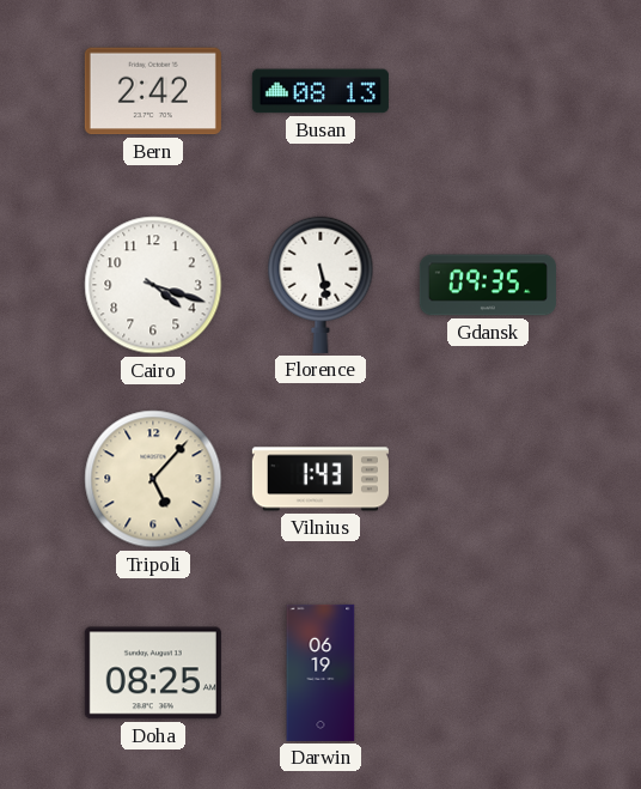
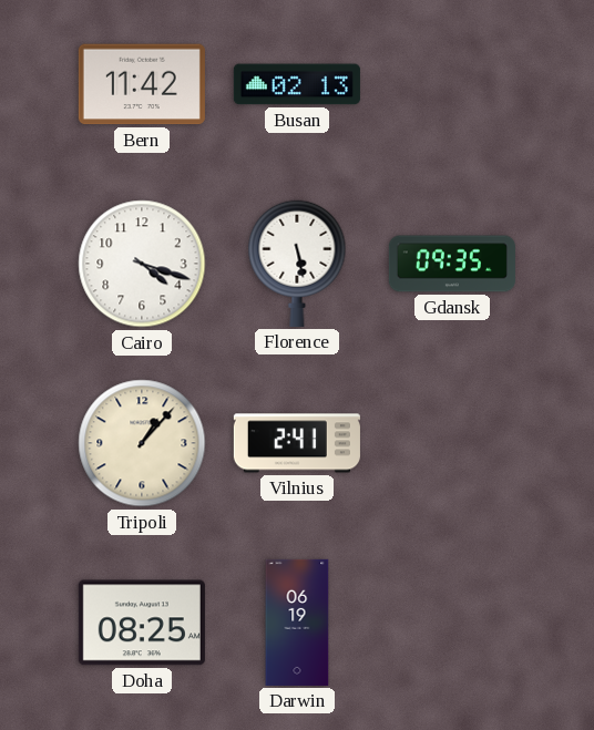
Bern: 2:42 -> 11:42 (142, 84)
Busan: 08:13 -> 02:13 (297, 84)
Tripoli: 5:07 -> 1:07 (142, 443)
Vilnius: 1:43 -> 2:41 (297, 443)
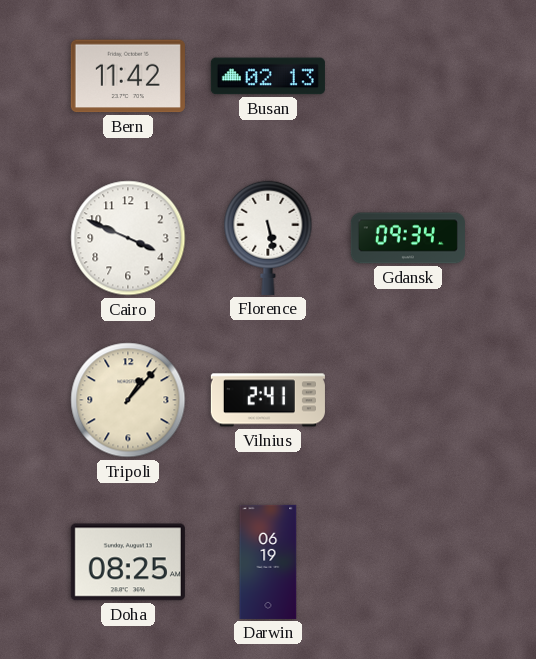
Cairo: 4:18 -> 3:49 (128, 238)
Gdansk: 09:35 -> 09:34 (408, 238)
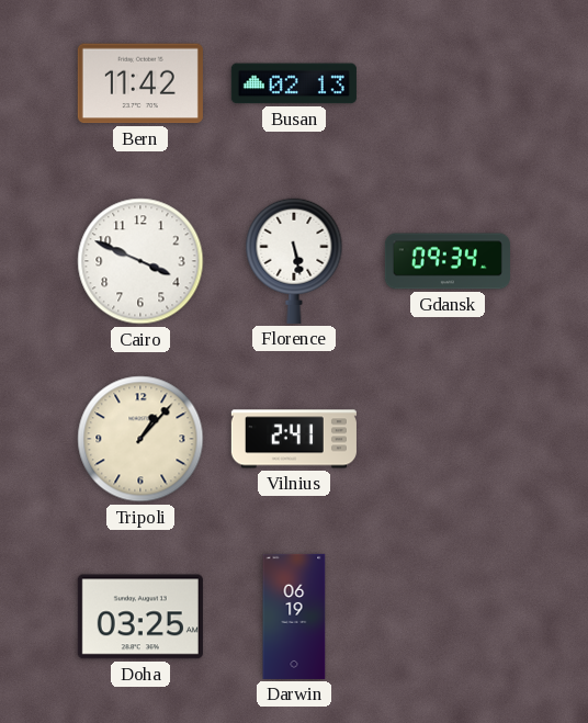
Doha: 08:25 -> 03:25 (140, 617)
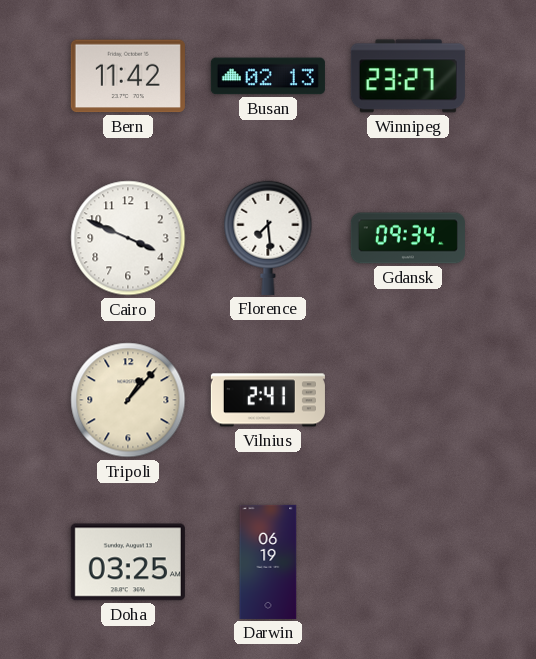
Winnipeg: none -> 23:27 (408, 76)
Florence: 5:28 -> 7:29 (268, 238)
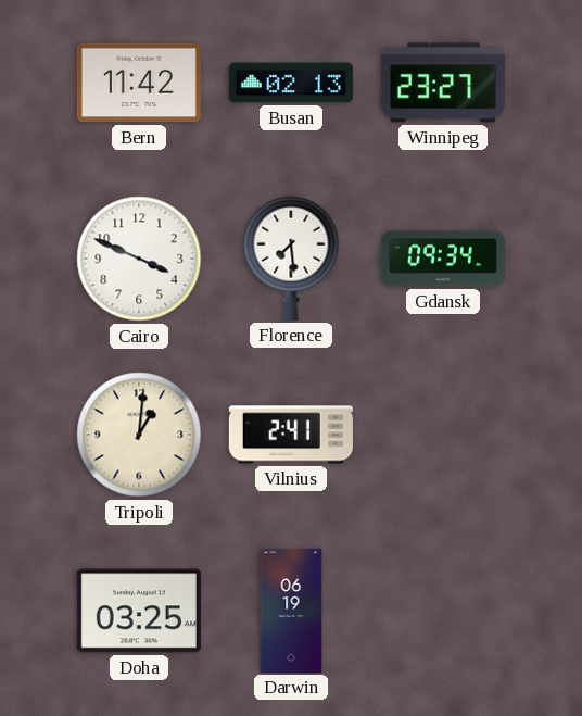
Tripoli: 1:07 -> 1:01 (139, 435)
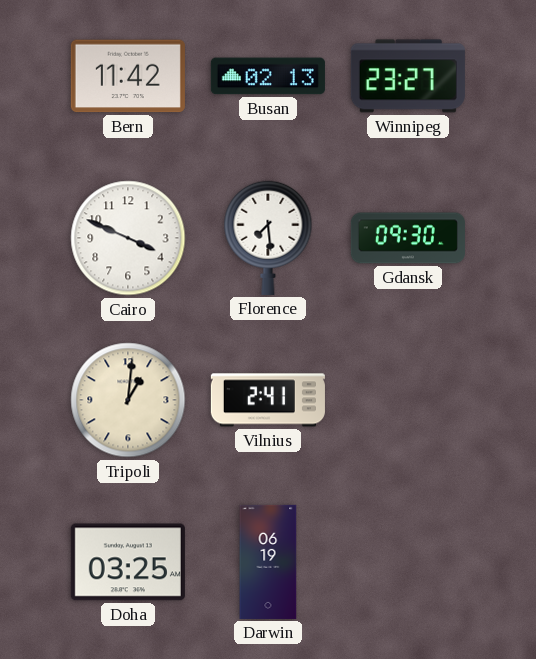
Gdansk: 09:34 -> 09:30 (408, 238)
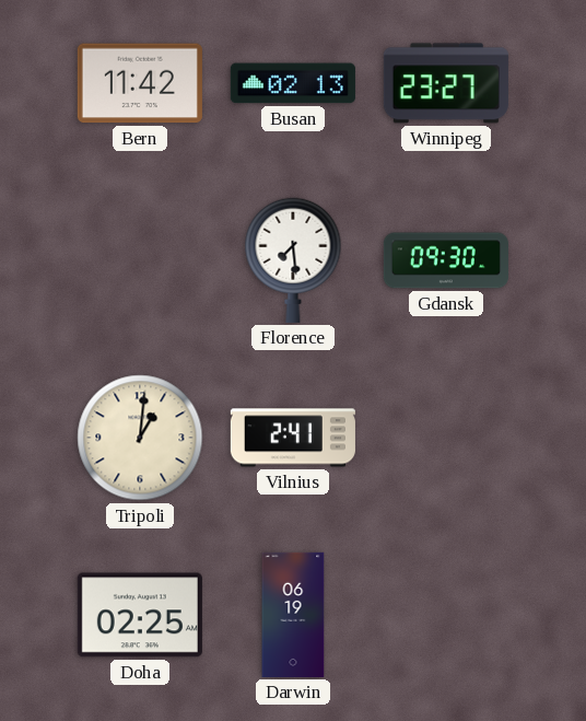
Cairo: 3:49 -> none (128, 238)
Doha: 03:25 -> 02:25 (140, 615)
